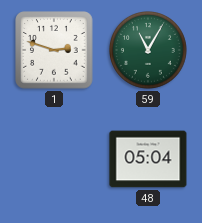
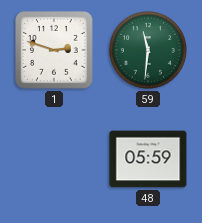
59: 11:05 -> 11:31 (149, 51)
48: 05:04 -> 05:59 (148, 159)
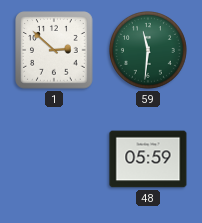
1: 2:48 -> 2:52 (54, 50)
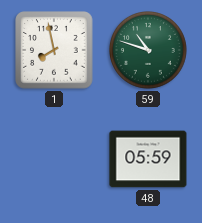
1: 2:52 -> 7:58 (54, 50)
59: 11:31 -> 10:48 (149, 51)
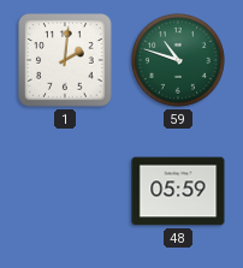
1: 7:58 -> 2:01 (65, 60)
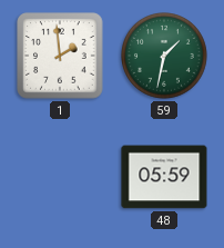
1: 2:01 -> 1:59 (60, 56)
59: 10:48 -> 1:32 (165, 57)
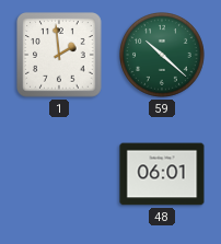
59: 1:32 -> 10:22 (163, 56)
48: 05:59 -> 06:01 (162, 174)
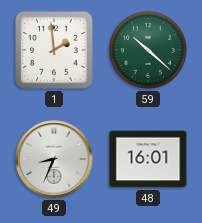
49: none -> 8:34 (54, 159)
48: 06:01 -> 16:01 (148, 159)
